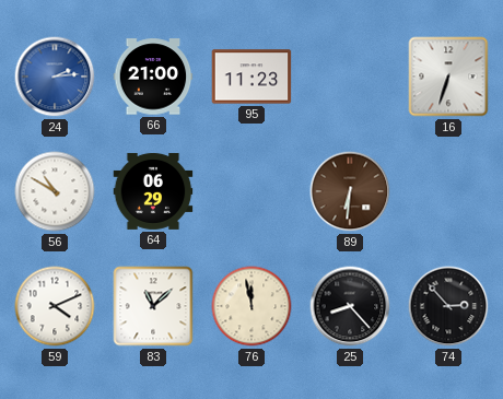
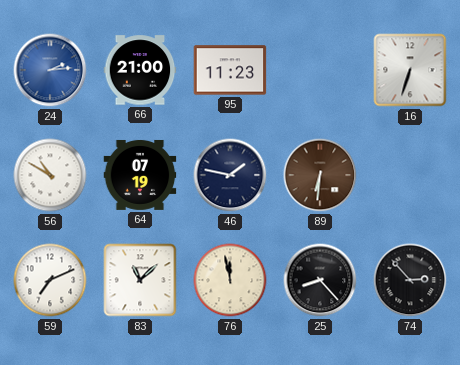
64: 06:29 -> 07:19 (140, 175)
46: none -> 1:47 (230, 175)
59: 4:11 -> 7:11 (50, 280)
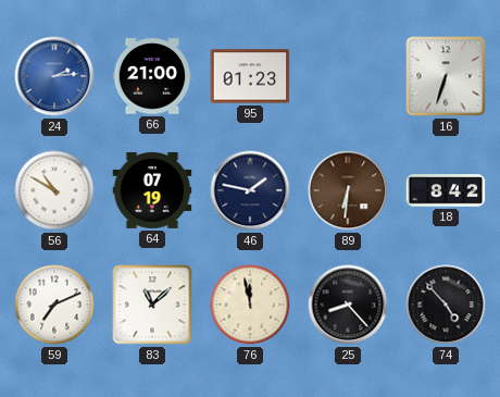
95: 11:23 -> 01:23 (250, 76)
18: none -> 8:42 (446, 190)
74: 2:53 -> 4:53 (446, 305)
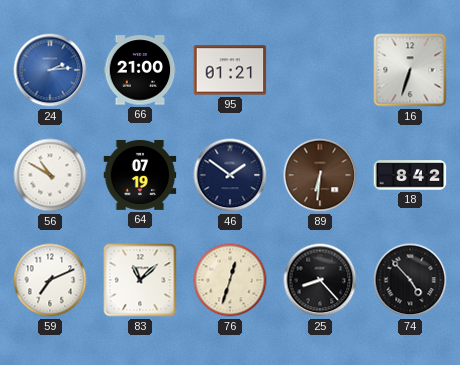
95: 01:23 -> 01:21 (230, 70)
46: 1:47 -> 1:51 (230, 175)
76: 11:58 -> 12:33 (230, 280)
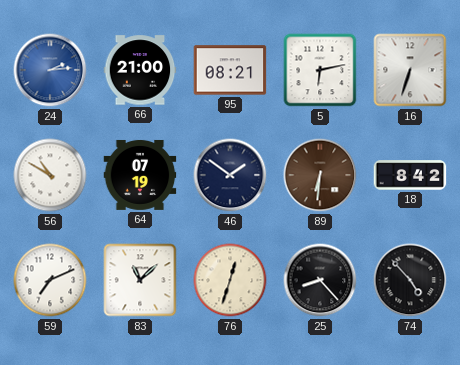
95: 01:21 -> 08:21 (230, 70)
5: none -> 6:13 (320, 70)
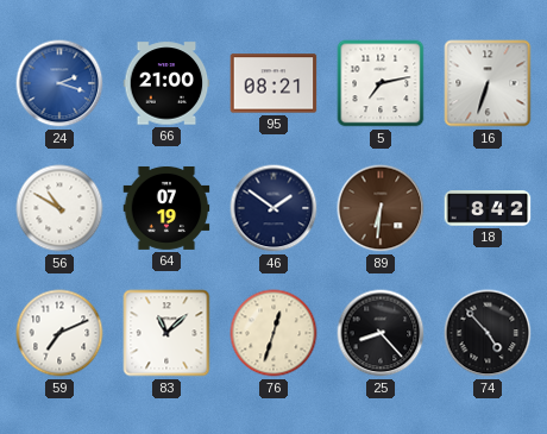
24: 2:14 -> 2:18 (59, 83)
5: 6:13 -> 7:13 (381, 83)
